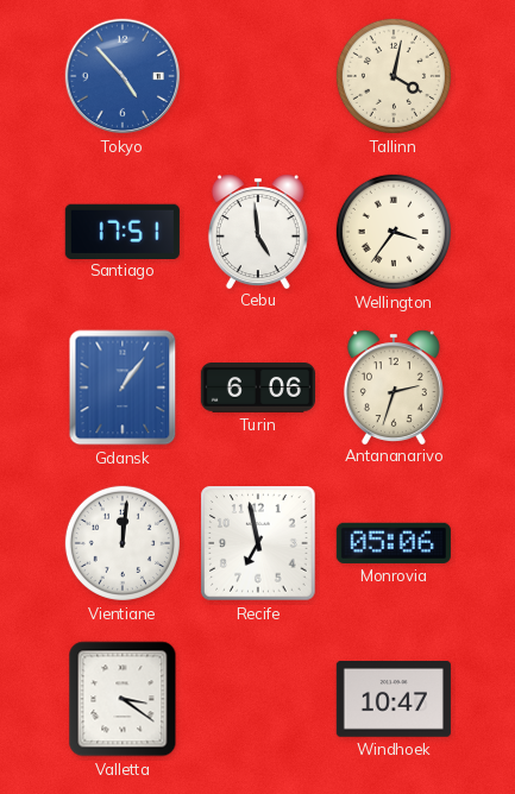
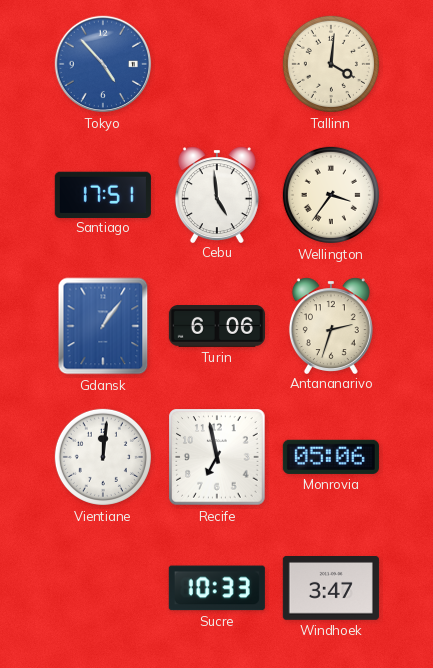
Tallinn: 4:02 -> 4:01 (331, 64)
Valletta: 3:21 -> none (123, 699)
Sucre: none -> 10:33 (217, 588)
Windhoek: 10:47 -> 3:47 (331, 589)
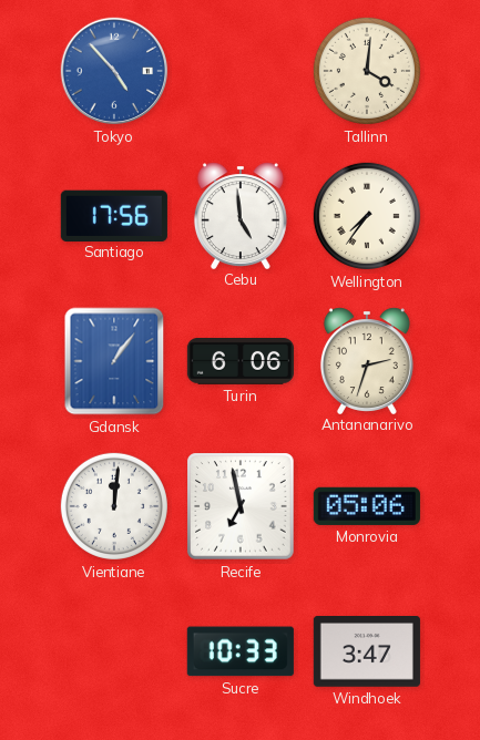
Santiago: 17:51 -> 17:56 (114, 215)
Wellington: 3:36 -> 7:36 (367, 216)
